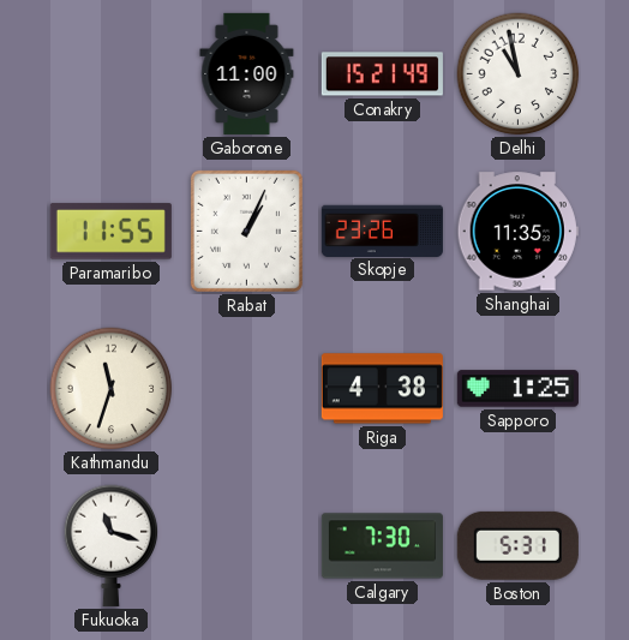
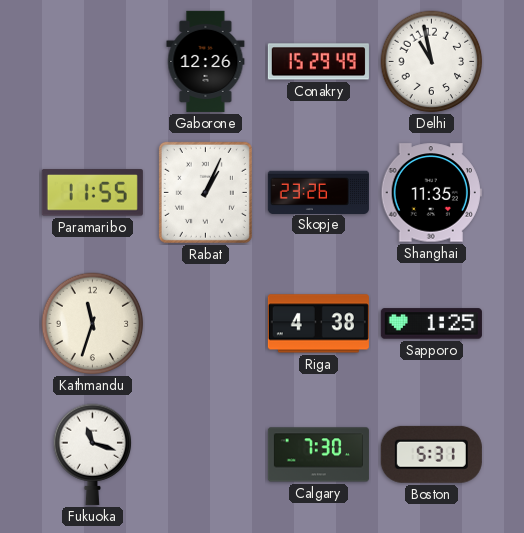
Gaborone: 11:00 -> 12:26 (206, 61)
Conakry: 15:21 -> 15:29 (318, 62)
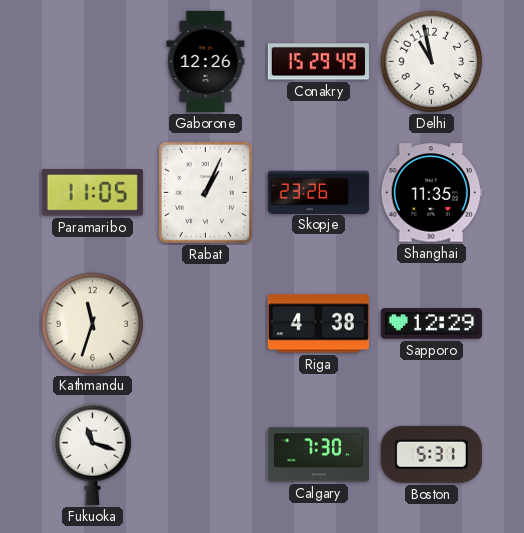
Paramaribo: 11:55 -> 11:05 (92, 193)
Sapporo: 1:25 -> 12:29 (431, 324)
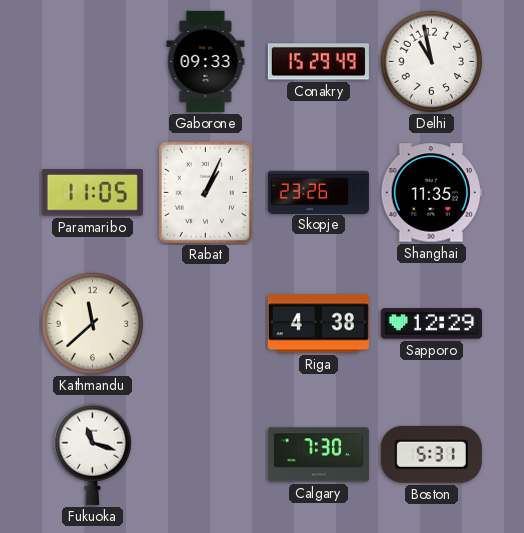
Gaborone: 12:26 -> 09:33 (206, 61)
Kathmandu: 11:33 -> 11:38 (93, 324)
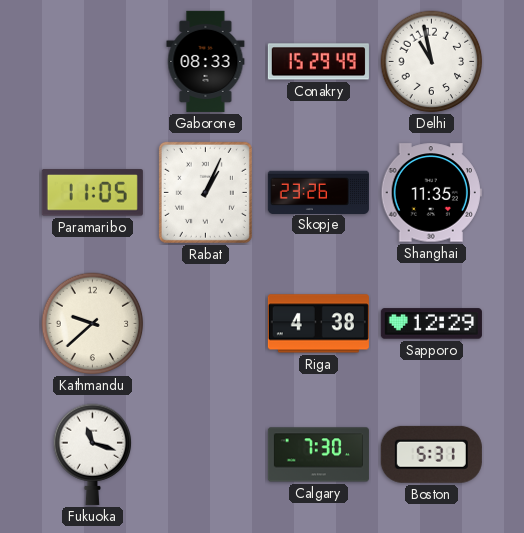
Gaborone: 09:33 -> 08:33 (206, 61)
Kathmandu: 11:38 -> 9:38 (93, 324)
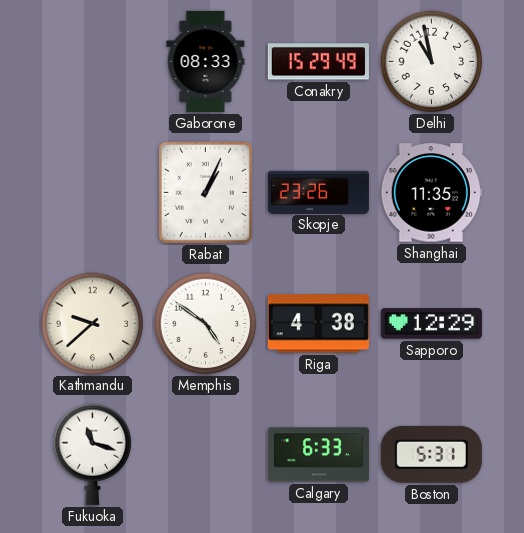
Paramaribo: 11:05 -> none (92, 193)
Memphis: none -> 4:51 (206, 324)
Calgary: 7:30 -> 6:33 (318, 455)
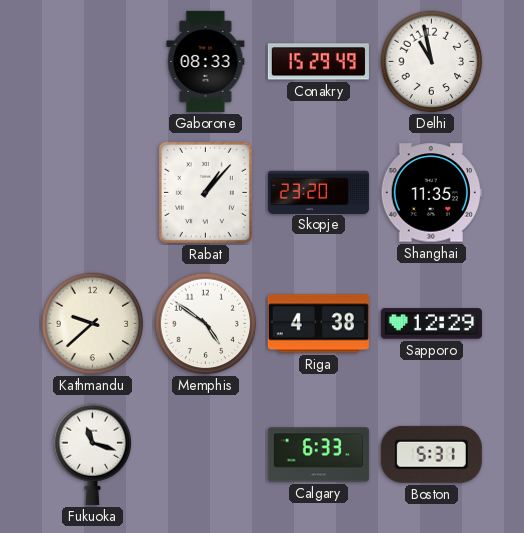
Rabat: 1:04 -> 1:07 (205, 192)
Skopje: 23:26 -> 23:20 (318, 192)
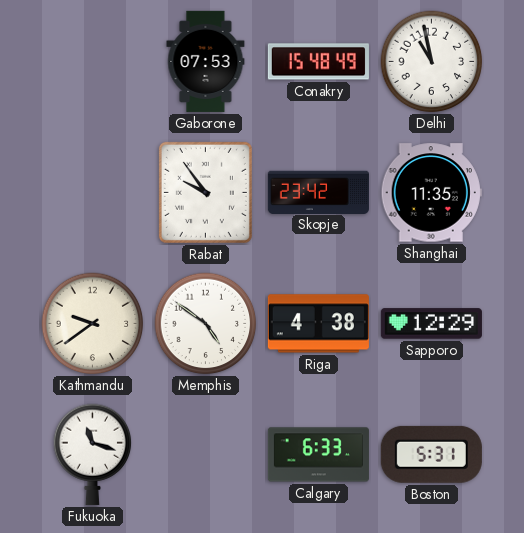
Gaborone: 08:33 -> 07:53 (206, 61)
Conakry: 15:29 -> 15:48 (318, 62)
Rabat: 1:07 -> 9:54 (205, 192)
Skopje: 23:20 -> 23:42 (318, 192)
Kathmandu: 9:38 -> 9:39 (93, 324)
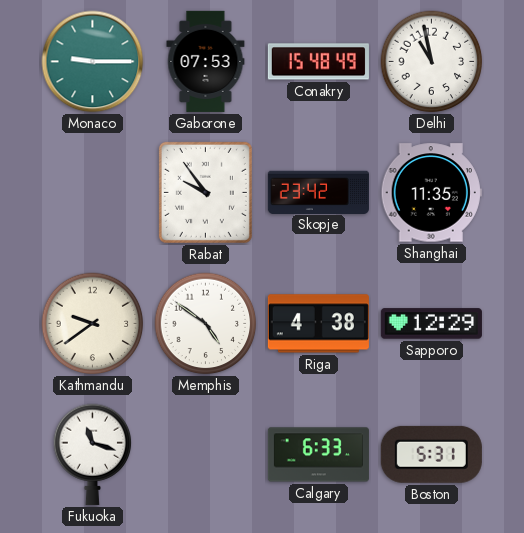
Monaco: none -> 9:15 (93, 62)
